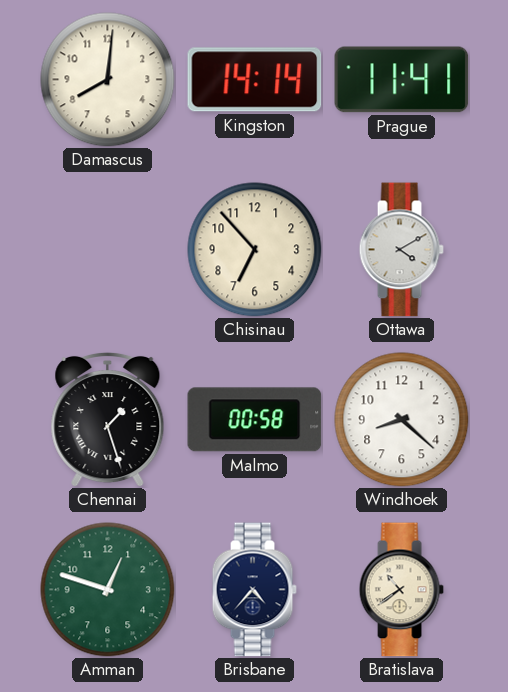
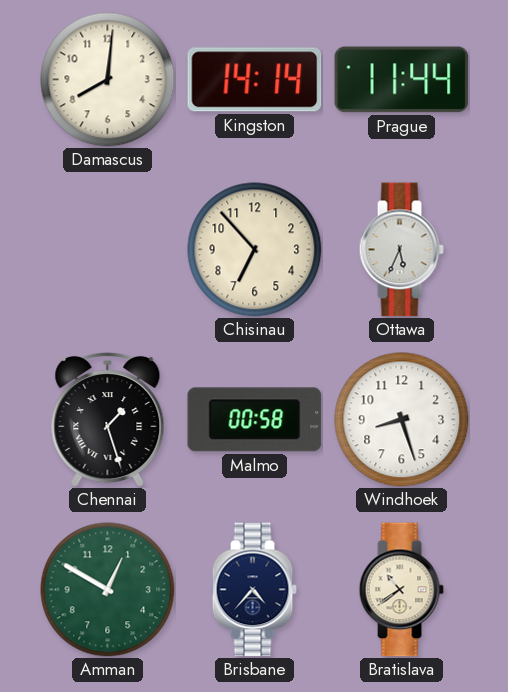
Prague: 11:41 -> 11:44 (402, 80)
Ottawa: 4:10 -> 5:34 (401, 250)
Windhoek: 8:22 -> 8:27 (402, 420)
Amman: 12:48 -> 12:50 (108, 590)
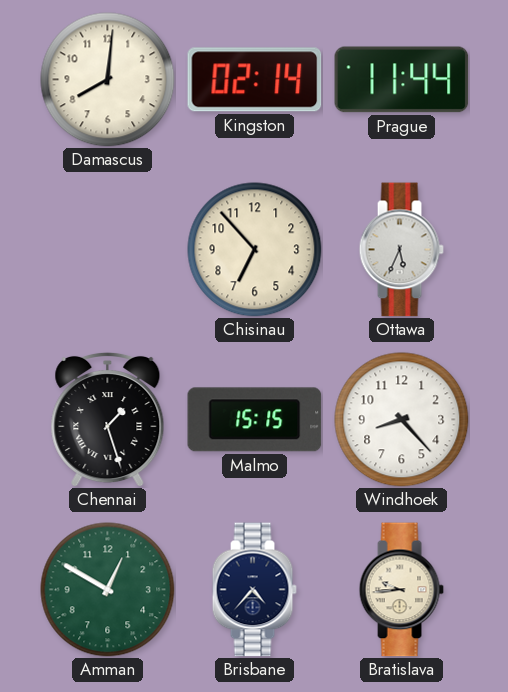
Kingston: 14:14 -> 02:14 (255, 80)
Malmo: 00:58 -> 15:15 (255, 420)
Windhoek: 8:27 -> 8:23 (402, 420)
Bratislava: 10:39 -> 9:44 (401, 590)
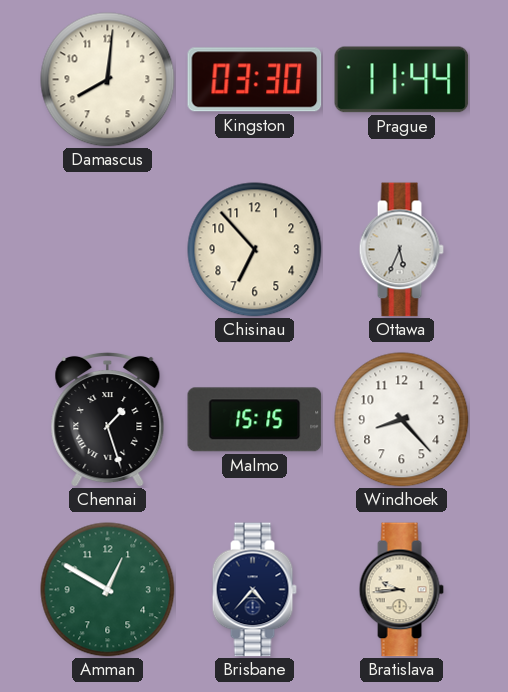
Kingston: 02:14 -> 03:30 (255, 80)
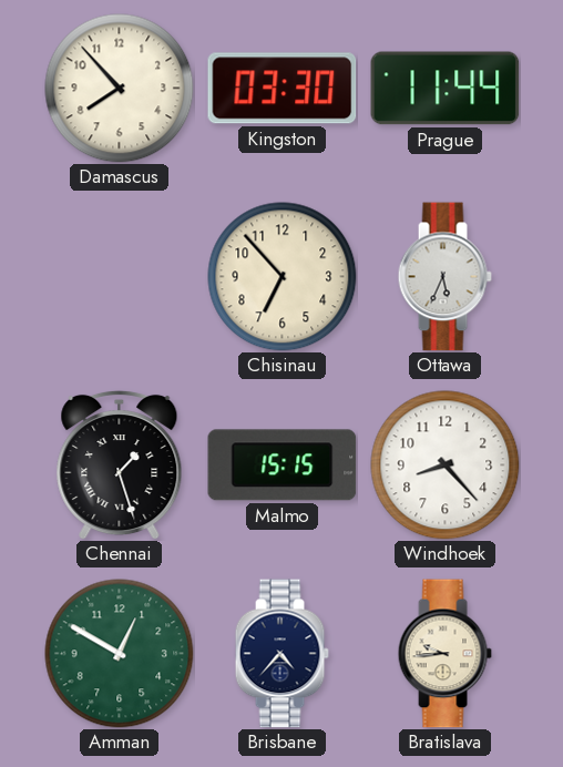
Damascus: 8:01 -> 7:53 (120, 89)
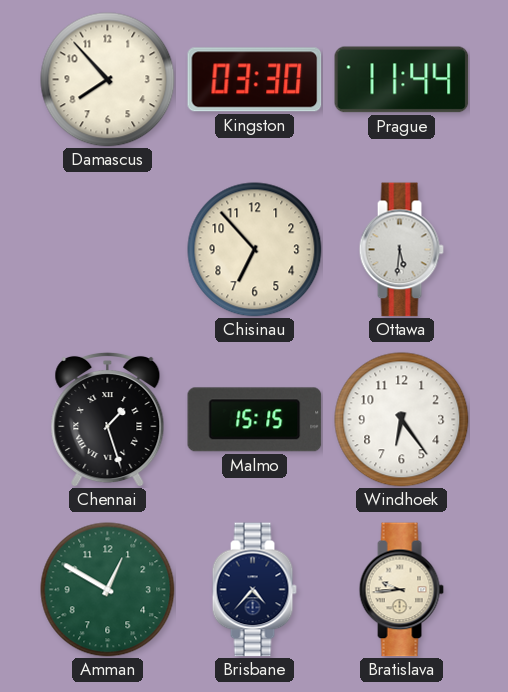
Ottawa: 5:34 -> 5:31 (401, 250)
Windhoek: 8:23 -> 6:24 (402, 420)
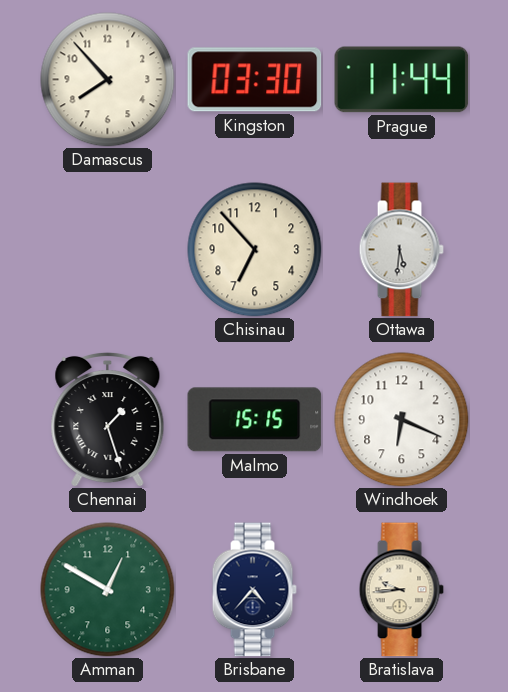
Windhoek: 6:24 -> 6:19 (402, 420)
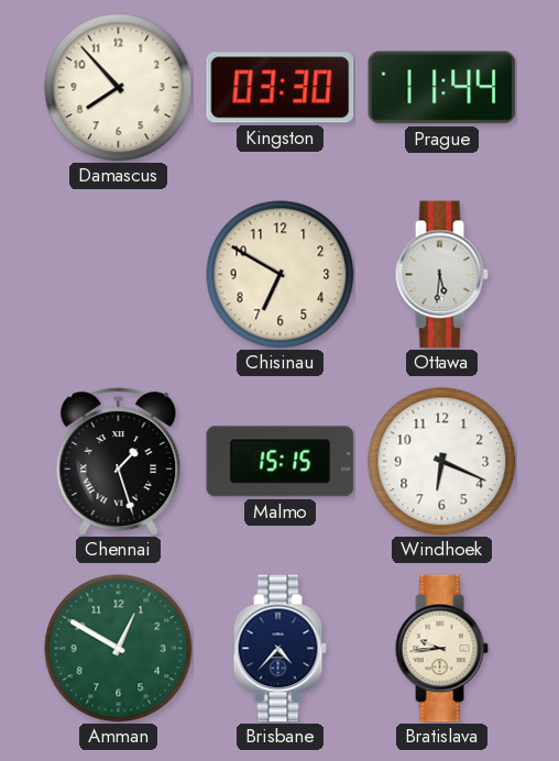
Chisinau: 6:53 -> 6:50 (281, 275)
